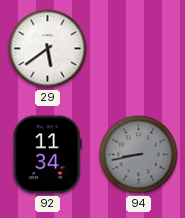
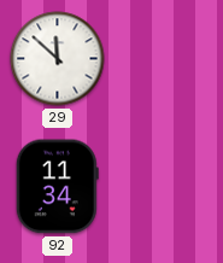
29: 5:39 -> 11:52 (58, 59)
94: 8:43 -> none (139, 155)
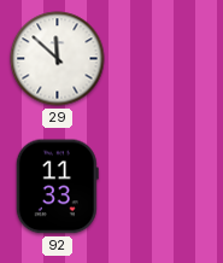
92: 11:34 -> 11:33 (57, 187)
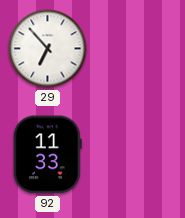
29: 11:52 -> 6:53 (48, 49)
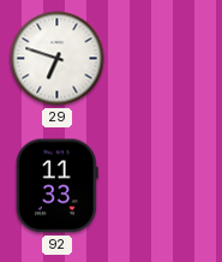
29: 6:53 -> 6:48 (58, 59)
